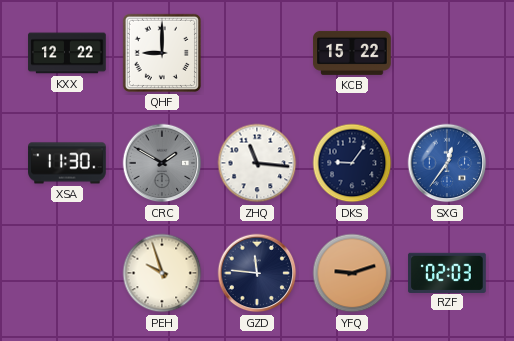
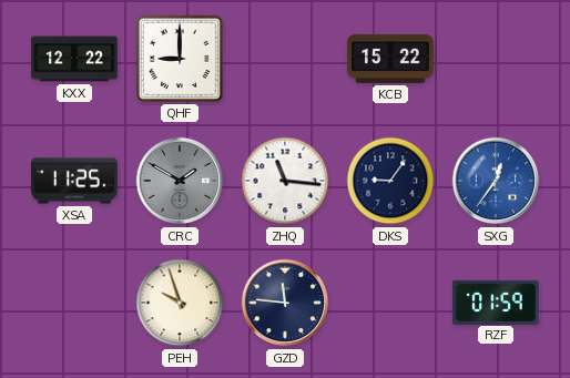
XSA: 11:30 -> 11:25 (74, 181)
YFQ: 9:12 -> none (352, 273)
RZF: 02:03 -> 01:59 (496, 302)
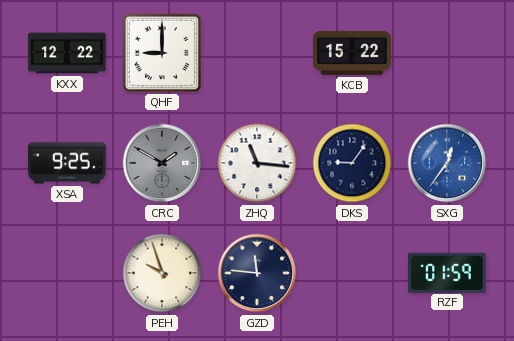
XSA: 11:25 -> 9:25 (67, 163)
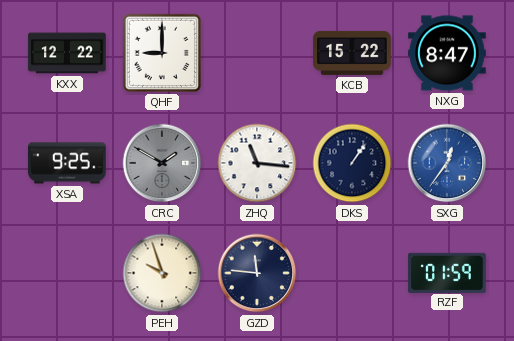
NXG: none -> 8:47 (447, 53)
DKS: 9:06 -> 1:06 (352, 163)
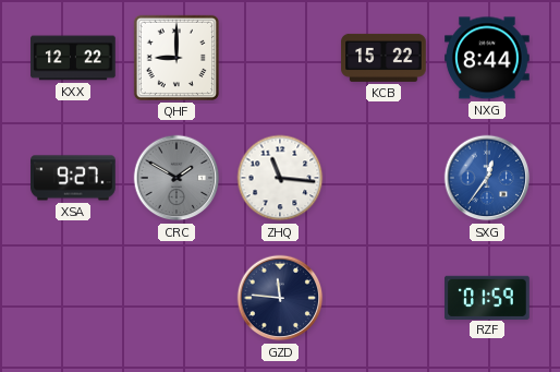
NXG: 8:47 -> 8:44 (487, 58)
XSA: 9:25 -> 9:27 (73, 178)
DKS: 1:06 -> none (352, 163)
PEH: 9:57 -> none (162, 273)
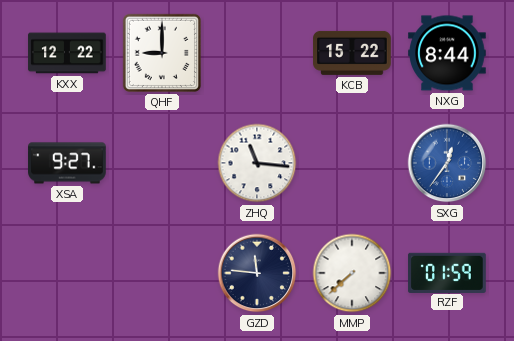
CRC: 1:50 -> none (176, 178)
MMP: none -> 7:38 (352, 273)
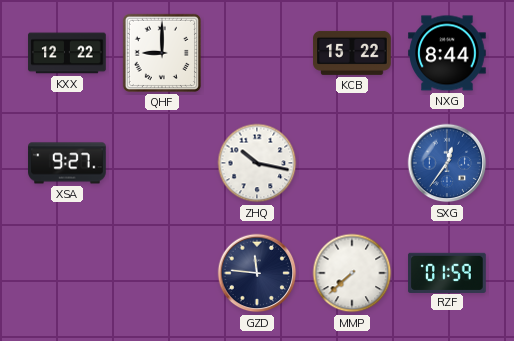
ZHQ: 11:16 -> 10:17 (257, 163)
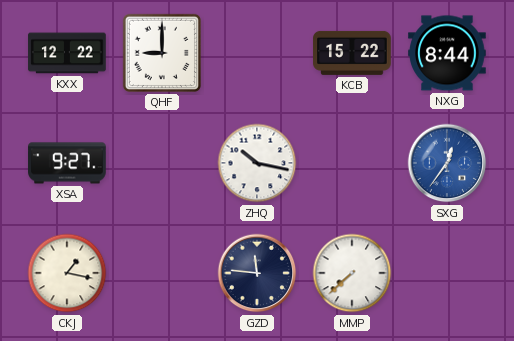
CKJ: none -> 1:17 (67, 273)
RZF: 01:59 -> none (447, 272)
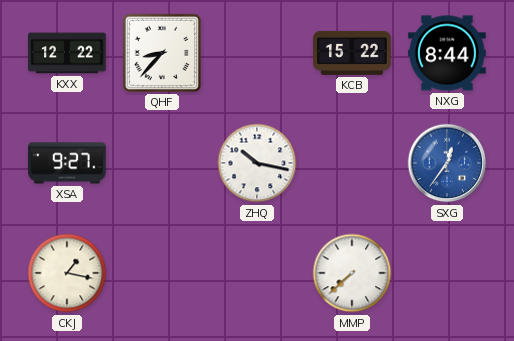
QHF: 9:00 -> 8:37 (162, 53)
GZD: 11:46 -> none (257, 273)
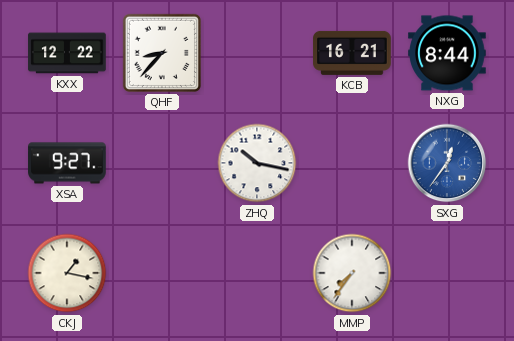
KCB: 15:22 -> 16:21 (352, 53)
MMP: 7:38 -> 7:36 (352, 273)
